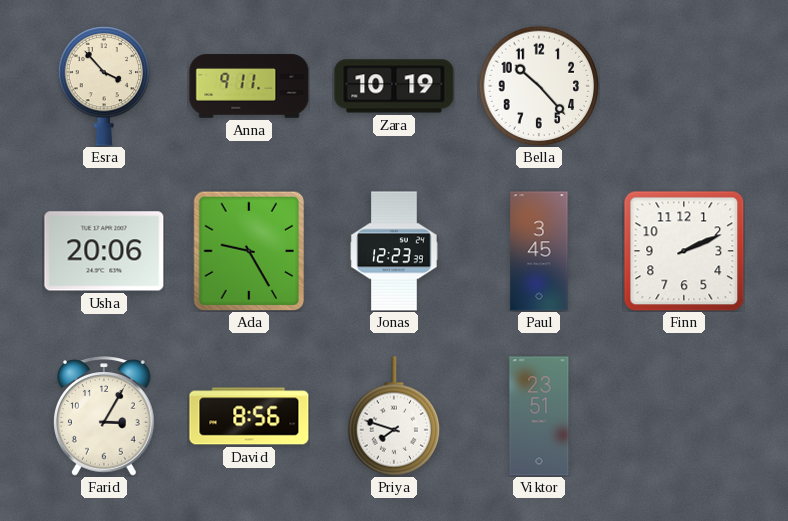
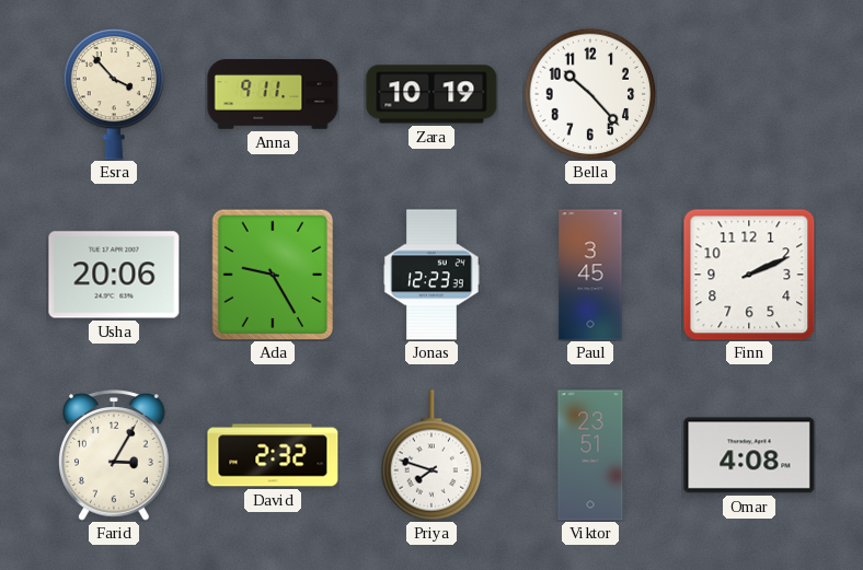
David: 8:56 -> 2:32 (273, 455)
Omar: none -> 4:08 (749, 455)
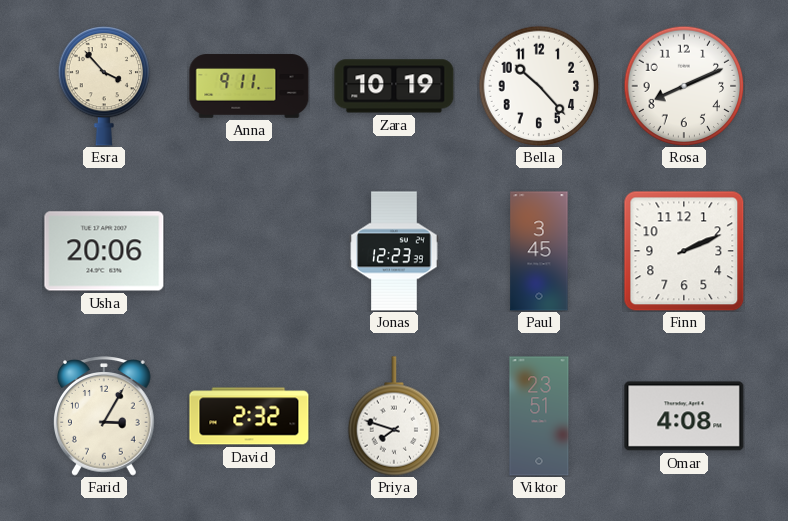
Rosa: none -> 8:11 (684, 86)
Ada: 9:25 -> none (273, 275)
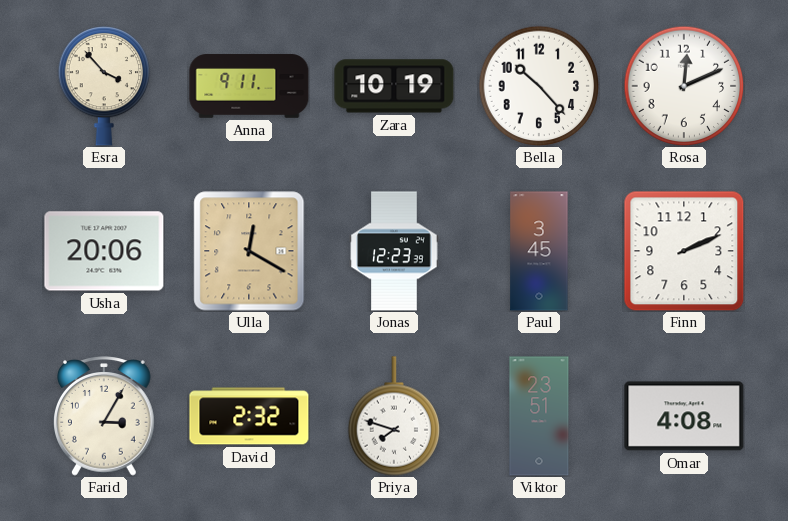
Rosa: 8:11 -> 12:11 (684, 86)
Ulla: none -> 12:20 (249, 251)
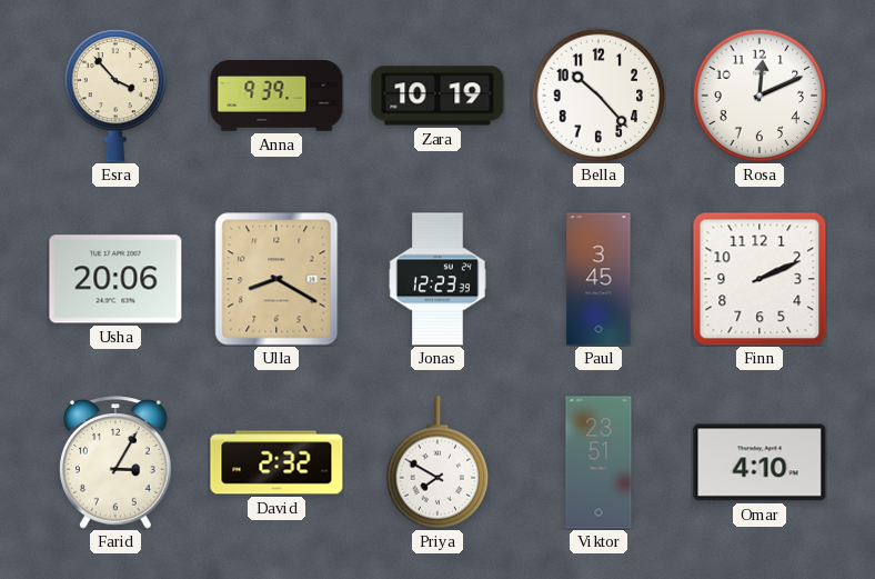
Anna: 9:11 -> 9:39 (276, 96)
Ulla: 12:20 -> 8:20 (276, 279)
Priya: 7:48 -> 7:50 (438, 462)
Omar: 4:08 -> 4:10 (760, 462)
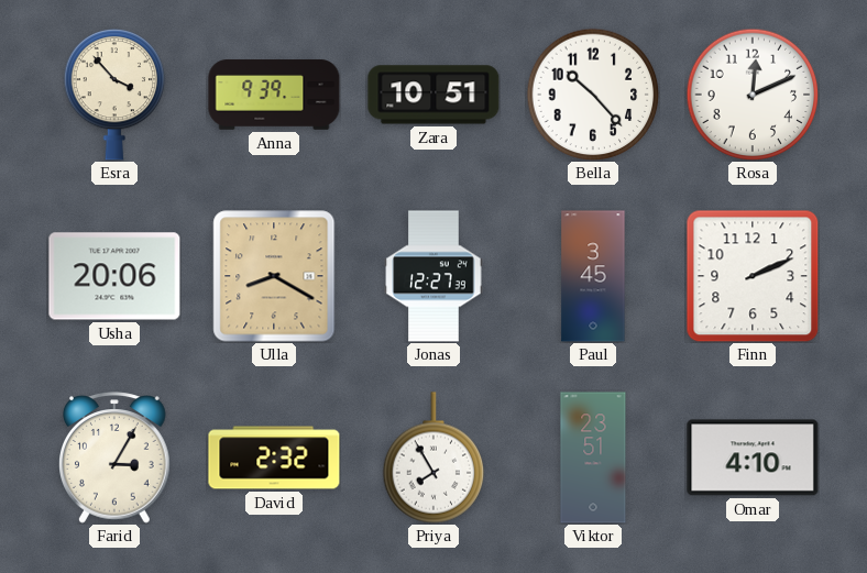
Zara: 10:19 -> 10:51 (433, 95)
Jonas: 12:23 -> 12:27 (433, 276)
Priya: 7:50 -> 7:55 (433, 458)
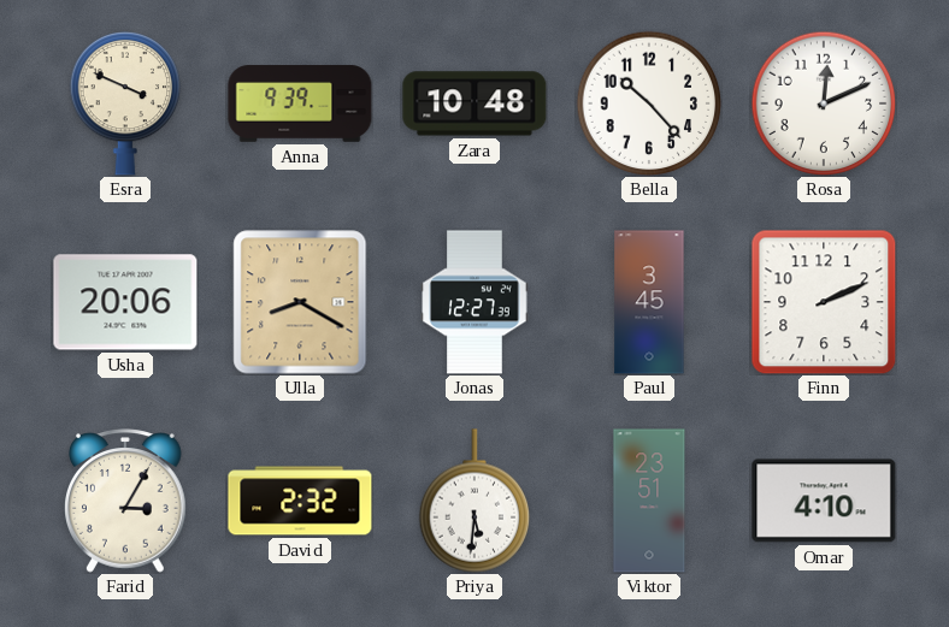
Esra: 3:53 -> 3:49 (125, 103)
Zara: 10:51 -> 10:48 (474, 103)
Priya: 7:55 -> 5:31 (474, 501)
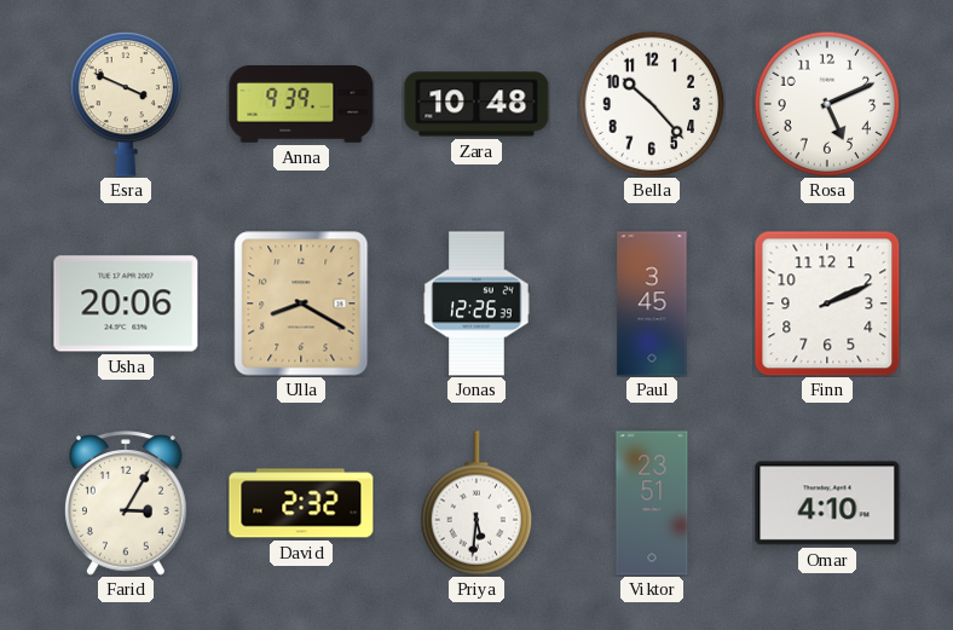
Rosa: 12:11 -> 5:11 (827, 104)
Jonas: 12:27 -> 12:26 (477, 304)
